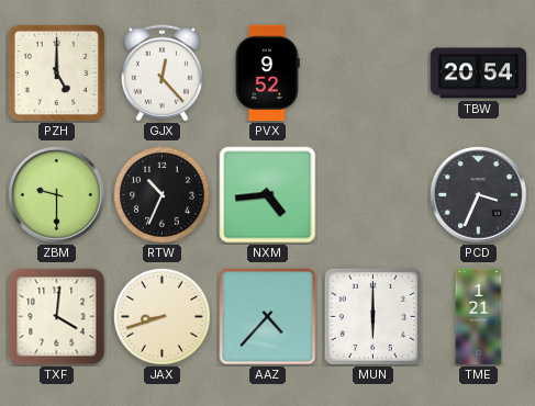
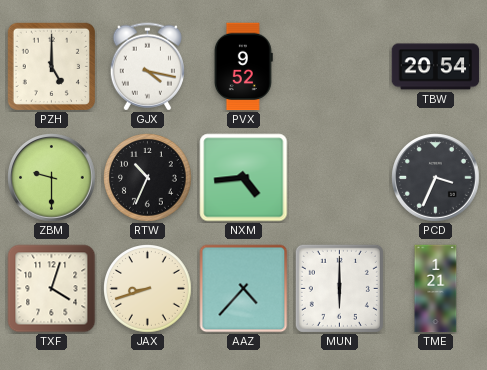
GJX: 12:23 -> 4:17 (147, 67)
TXF: 4:01 -> 4:03 (52, 289)
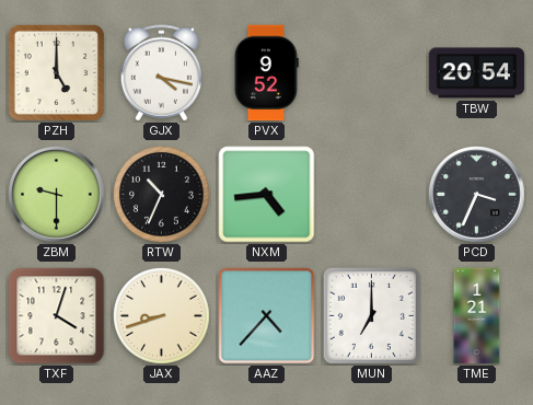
MUN: 6:00 -> 7:00 (371, 315)
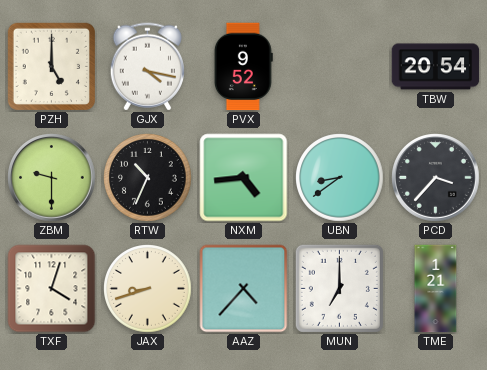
UBN: none -> 8:39 (340, 178)
PCD: 3:34 -> 3:37 (436, 178)
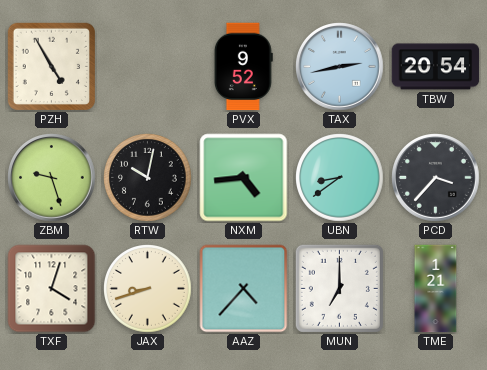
PZH: 5:00 -> 4:55 (51, 66)
GJX: 4:17 -> none (147, 67)
TAX: none -> 2:43 (340, 67)
ZBM: 9:30 -> 9:27 (52, 178)
RTW: 10:34 -> 10:02 (148, 178)
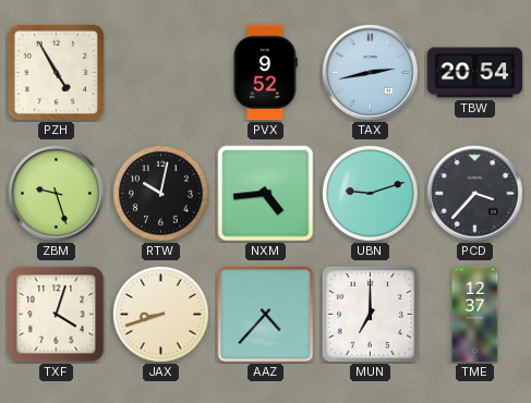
UBN: 8:39 -> 9:12 (371, 194)
TME: 1:21 -> 12:37 (475, 315)
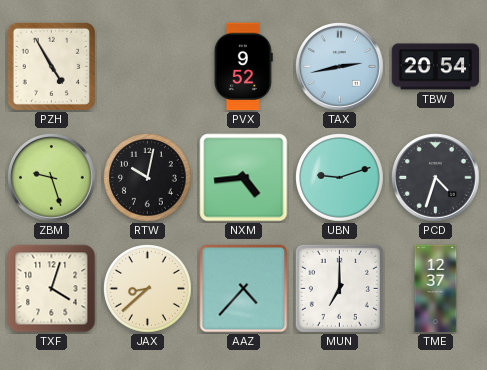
PCD: 3:37 -> 4:33 (436, 178)
JAX: 8:42 -> 8:38 (148, 289)
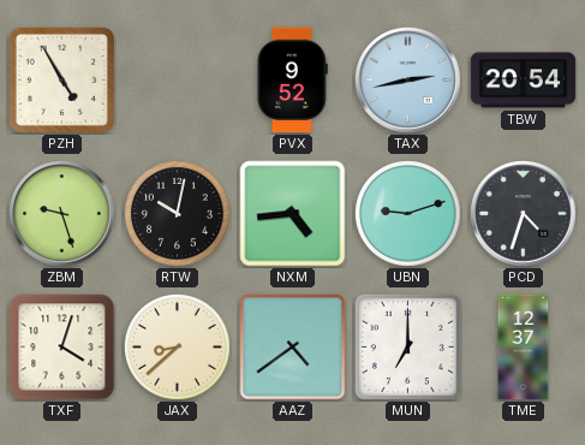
AAZ: 4:37 -> 4:39 (293, 348)
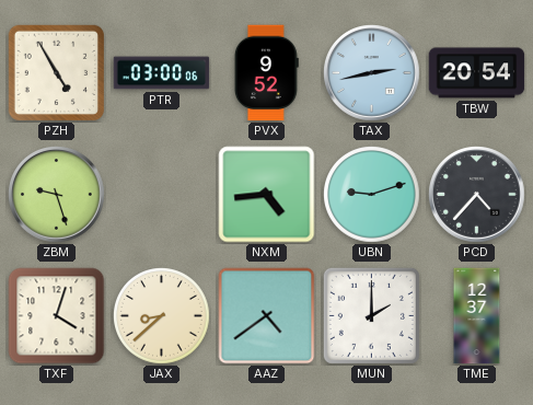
PTR: none -> 03:00 (162, 73)
RTW: 10:02 -> none (178, 214)
PCD: 4:33 -> 4:37 (477, 195)
MUN: 7:00 -> 2:00 (371, 315)
